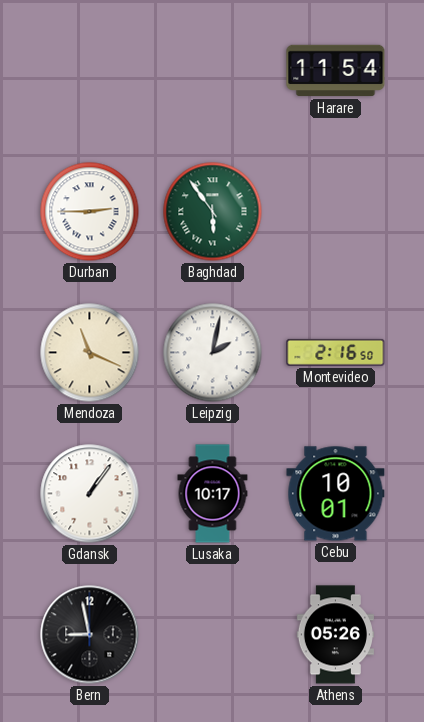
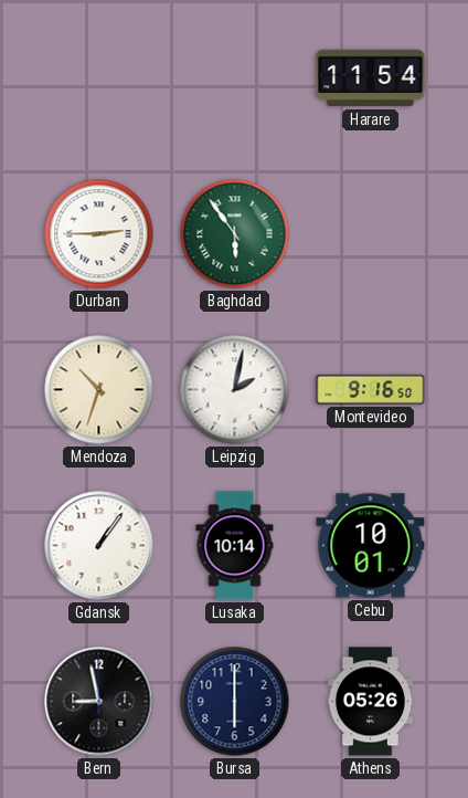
Mendoza: 11:19 -> 10:33 (99, 390)
Montevideo: 2:16 -> 9:16 (371, 389)
Lusaka: 10:17 -> 10:14 (235, 546)
Bursa: none -> 6:00 (235, 702)
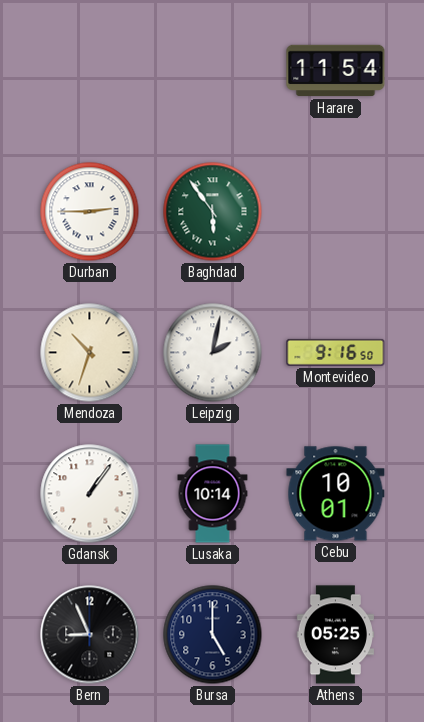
Bern: 8:58 -> 8:56 (90, 635)
Bursa: 6:00 -> 5:00 (213, 635)
Athens: 05:26 -> 05:25 (335, 635)
